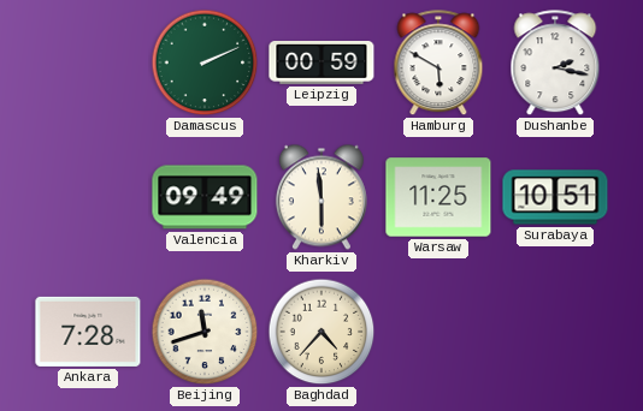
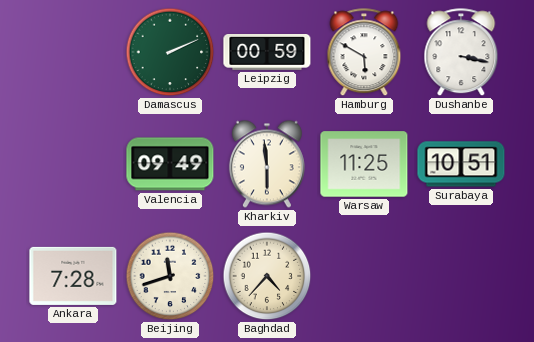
Dushanbe: 2:17 -> 3:17 (461, 53)
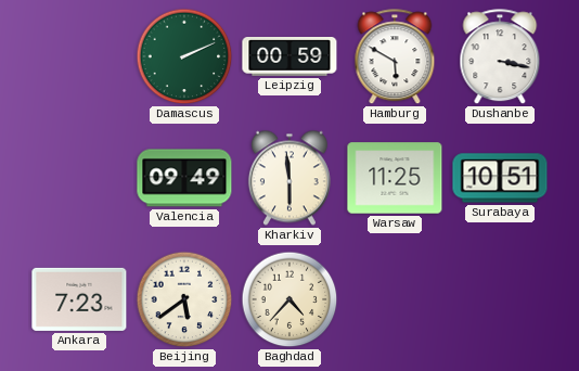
Ankara: 7:28 -> 7:23 (79, 299)
Beijing: 11:42 -> 5:39 (184, 299)
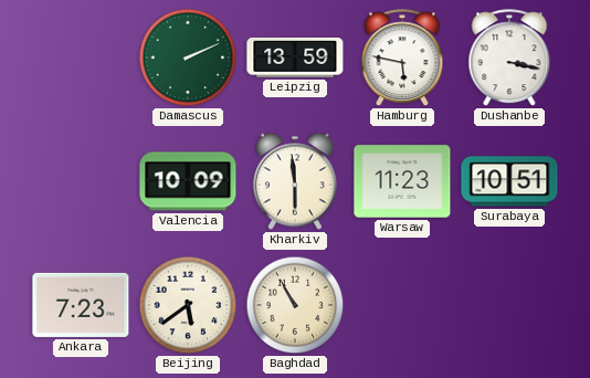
Leipzig: 00:59 -> 13:59 (295, 59)
Hamburg: 5:50 -> 5:47 (402, 59)
Valencia: 09:49 -> 10:09 (188, 181)
Warsaw: 11:25 -> 11:23 (402, 181)
Baghdad: 4:37 -> 10:55 (295, 305)
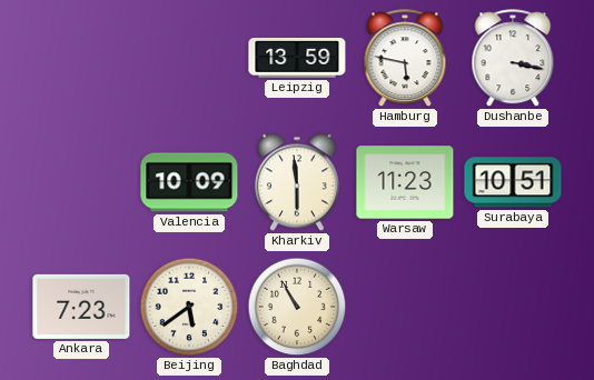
Damascus: 2:11 -> none (188, 57)
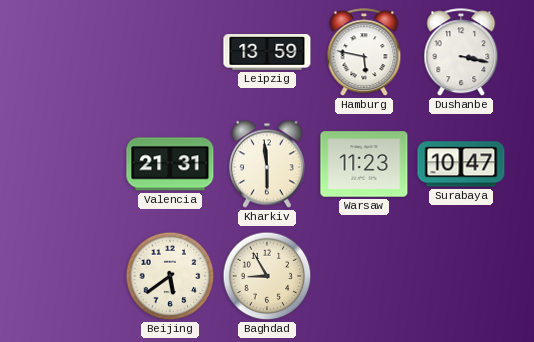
Valencia: 10:09 -> 21:31 (170, 164)
Surabaya: 10:51 -> 10:47 (461, 164)
Ankara: 7:23 -> none (81, 307)
Baghdad: 10:55 -> 8:55 (267, 276)
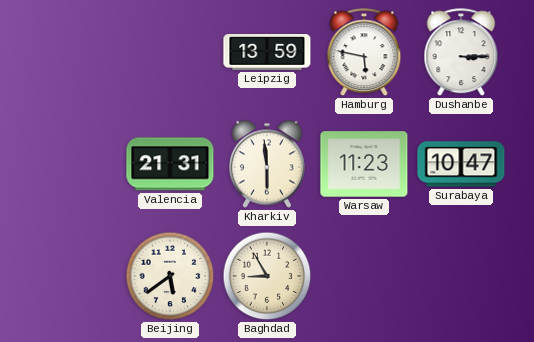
Dushanbe: 3:17 -> 3:15 (461, 53)
